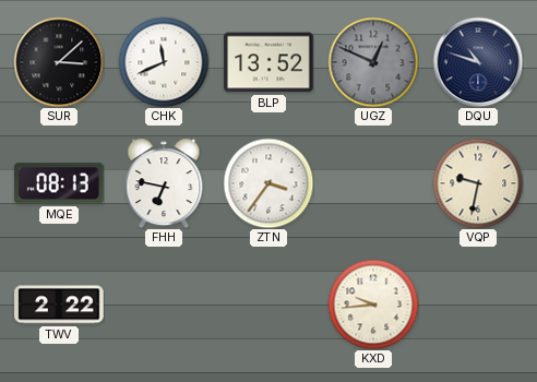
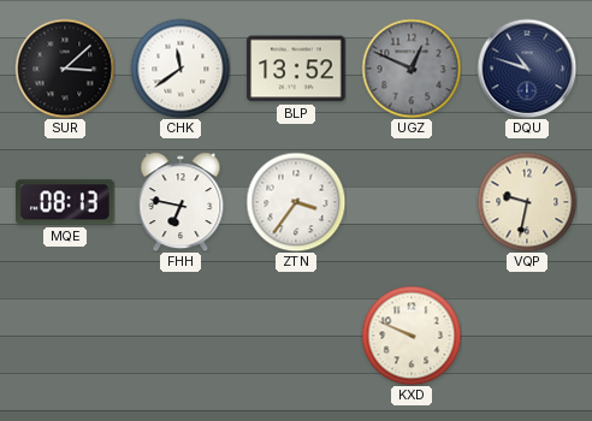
CHK: 11:41 -> 11:39 (180, 69)
TWV: 2:22 -> none (59, 305)
KXD: 9:44 -> 9:49 (412, 336)
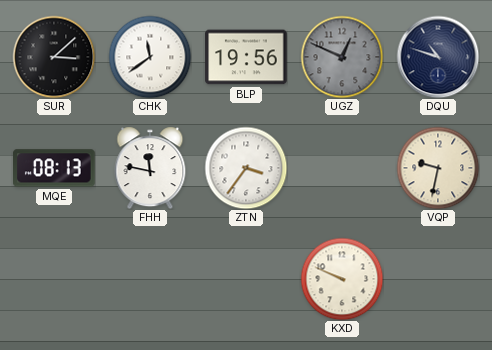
BLP: 13:52 -> 19:56 (246, 57)
FHH: 6:47 -> 11:47 (150, 168)
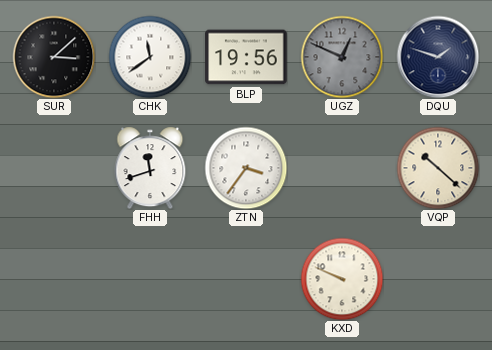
DQU: 10:48 -> 1:48 (438, 57)
MQE: 08:13 -> none (55, 168)
FHH: 11:47 -> 11:42 (150, 168)
VQP: 9:32 -> 10:22 (438, 168)
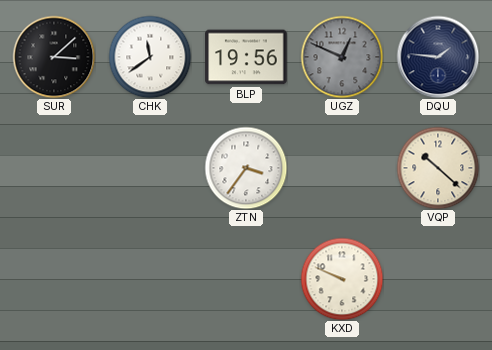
DQU: 1:48 -> 1:46 (438, 57)
FHH: 11:42 -> none (150, 168)
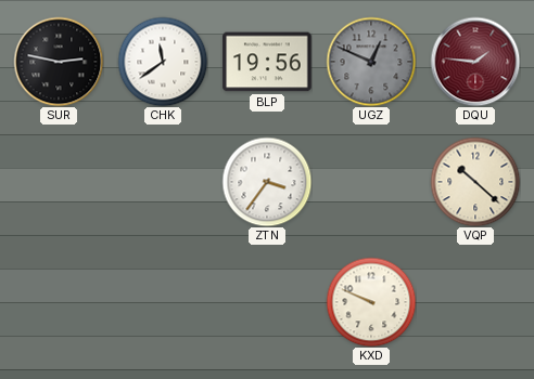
SUR: 3:08 -> 2:47 (59, 62)
DQU dial: navy -> burgundy (475, 62)
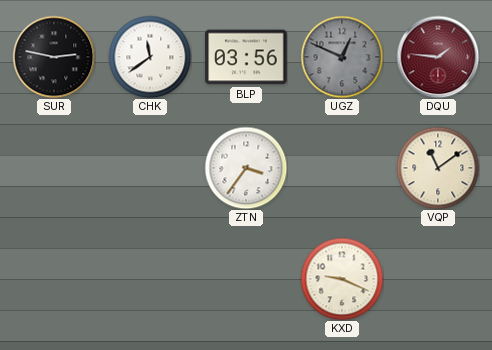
BLP: 19:56 -> 03:56 (246, 57)
VQP: 10:22 -> 11:09 (438, 168)
KXD: 9:49 -> 9:19 (342, 279)
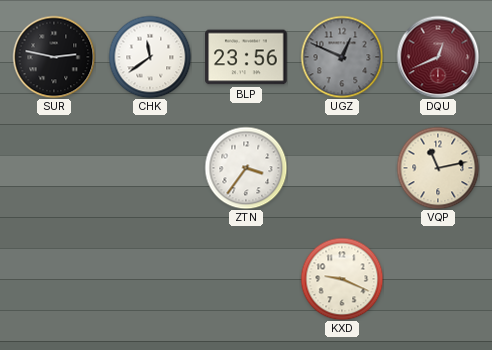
BLP: 03:56 -> 23:56 (246, 57)
DQU: 1:46 -> 12:41 (438, 57)
VQP: 11:09 -> 11:13 (438, 168)
